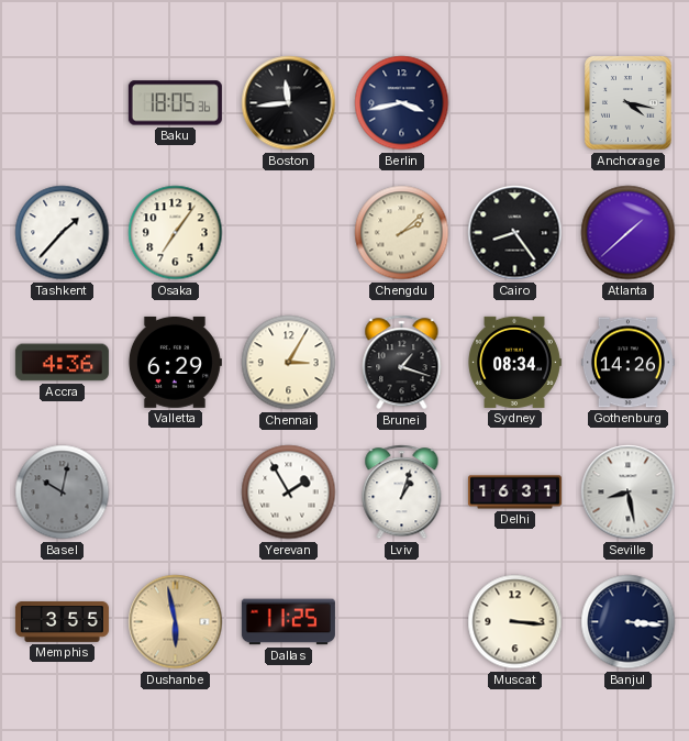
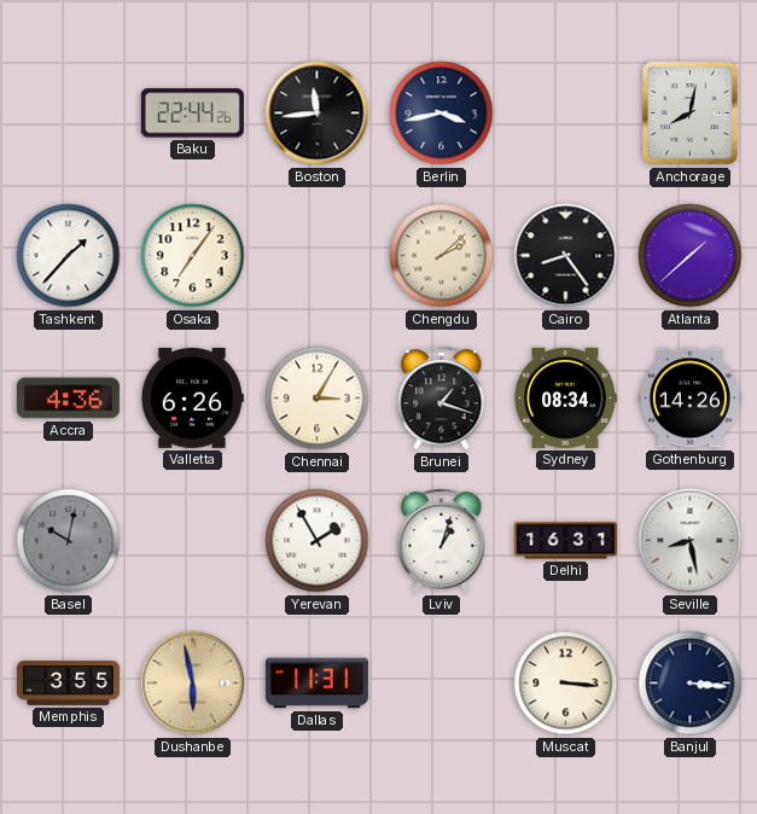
Baku: 18:05 -> 22:44 (192, 114)
Anchorage: 4:17 -> 8:02 (691, 114)
Valletta: 6:29 -> 6:26 (192, 397)
Dallas: 11:25 -> 11:31 (316, 684)
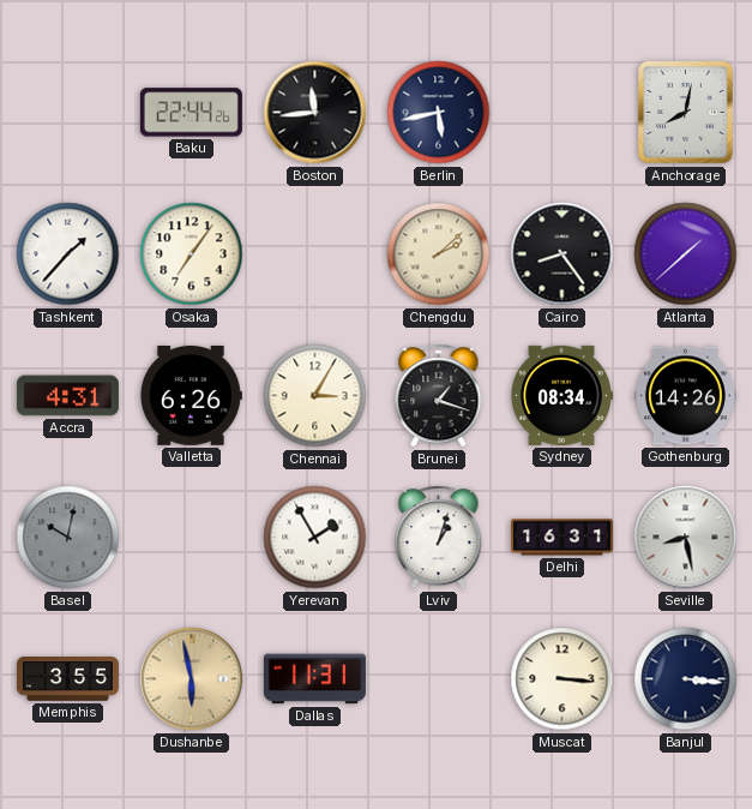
Berlin: 3:43 -> 5:43 (439, 113)
Accra: 4:36 -> 4:31 (67, 396)
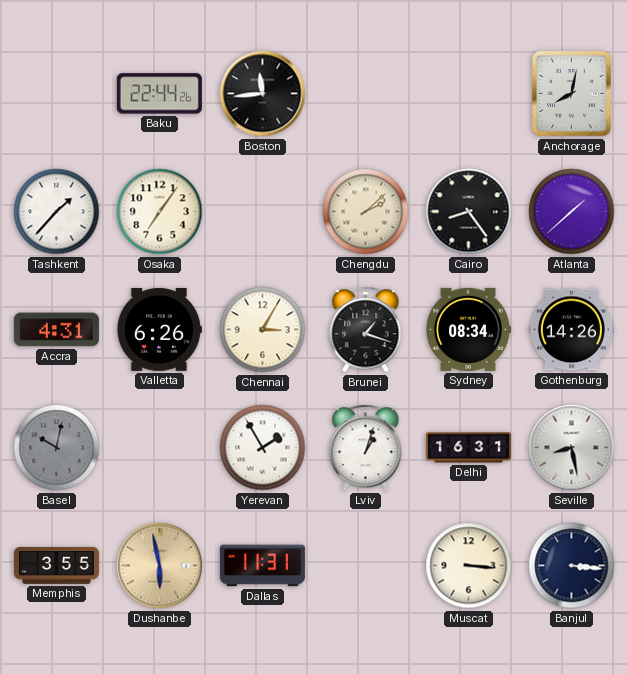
Berlin: 5:43 -> none (439, 113)
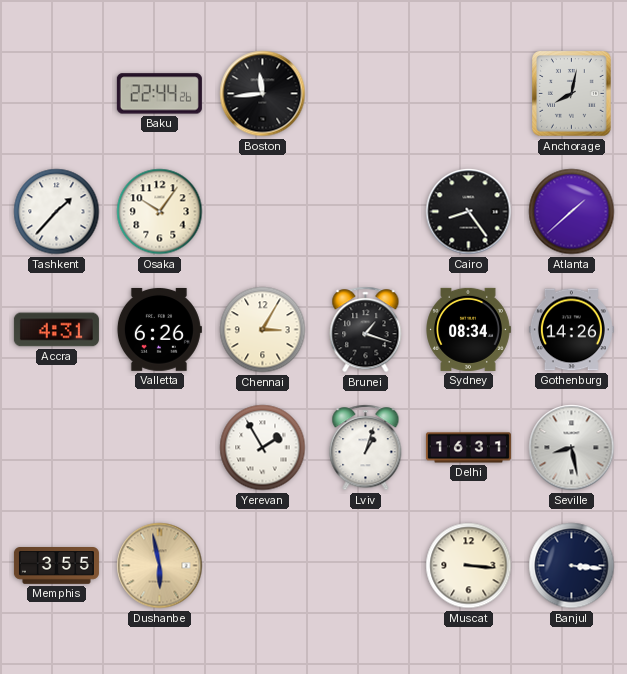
Osaka: 7:06 -> 10:06 (160, 212)
Chengdu: 2:08 -> none (366, 212)
Basel: 10:02 -> none (57, 448)
Dallas: 11:31 -> none (262, 566)
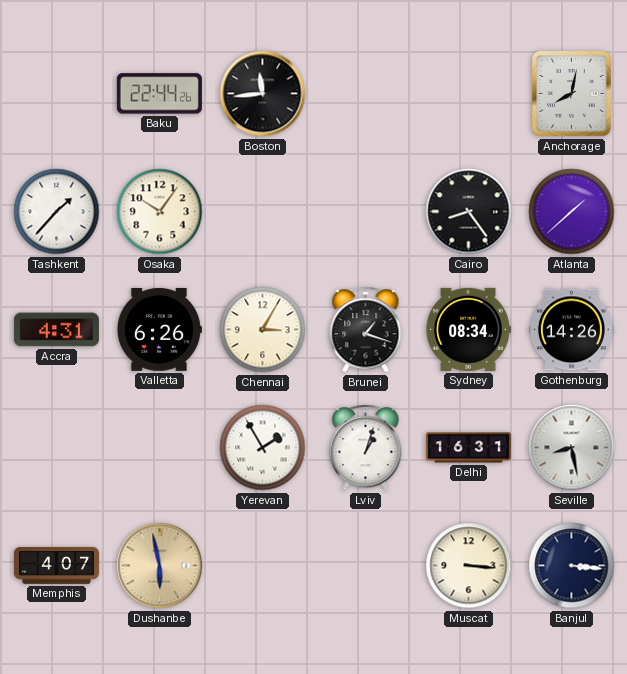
Memphis: 3:55 -> 4:07 (56, 566)
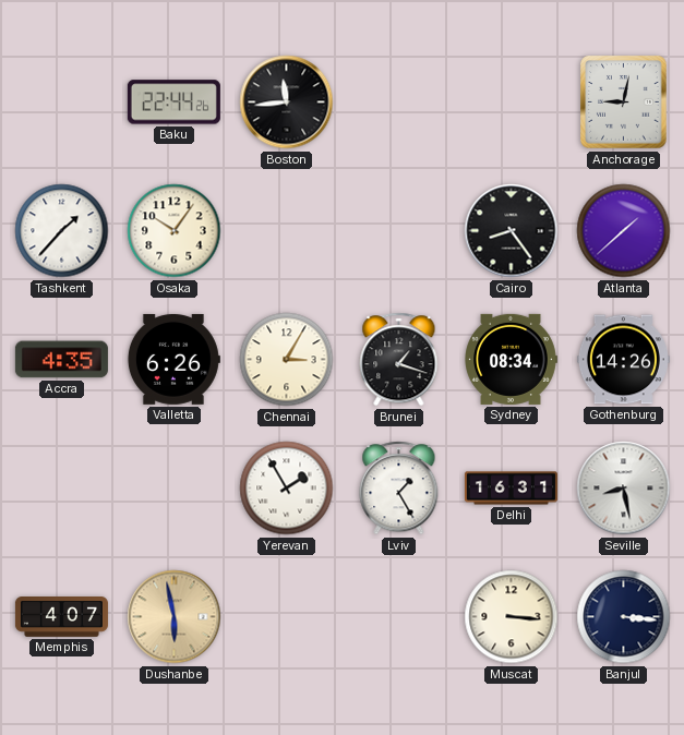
Anchorage: 8:02 -> 9:02 (624, 103)
Accra: 4:31 -> 4:35 (61, 360)
Lviv: 1:03 -> 1:25 (399, 489)
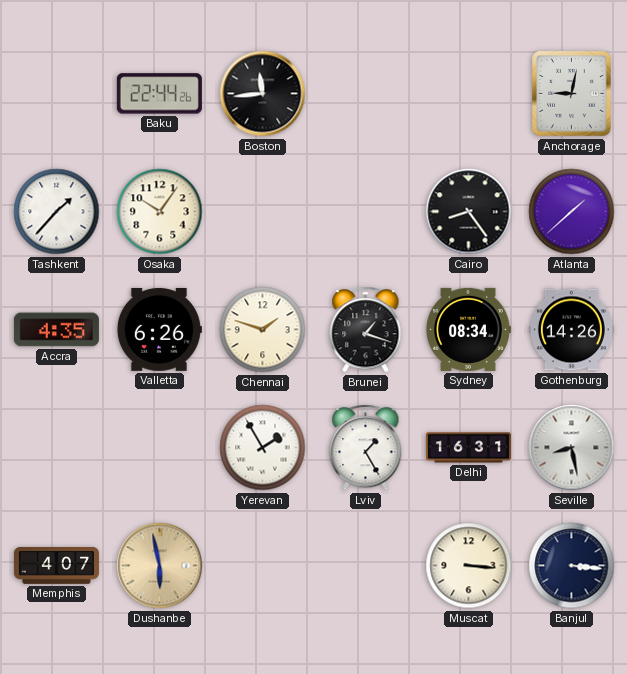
Chennai: 3:05 -> 1:48 (263, 330)
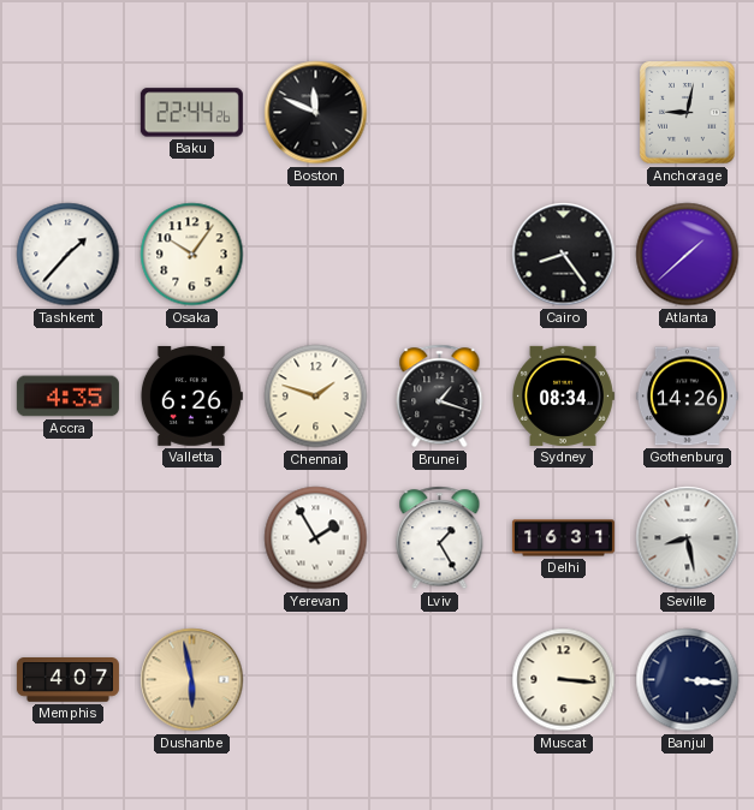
Boston: 11:44 -> 11:49 (316, 113)
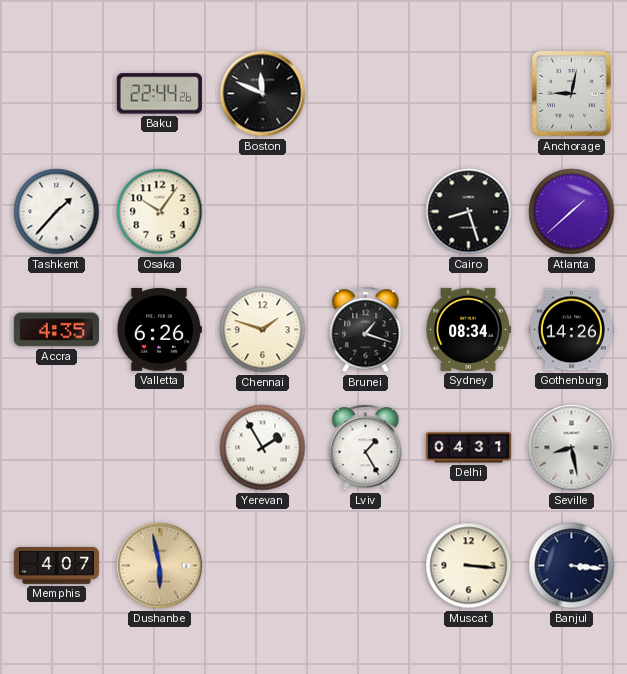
Cairo: 8:24 -> 8:27 (469, 212)
Delhi: 16:31 -> 04:31 (468, 448)
